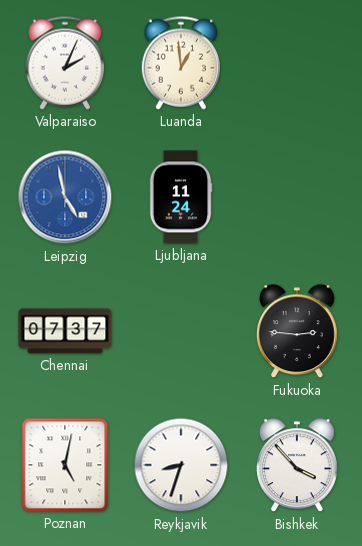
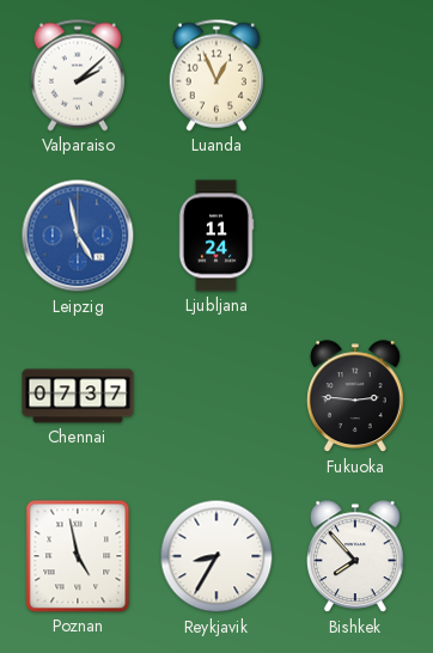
Valparaiso: 2:04 -> 2:08 (77, 75)
Luanda: 12:59 -> 12:56 (215, 75)
Poznan: 5:02 -> 4:58 (78, 556)
Reykjavik: 8:33 -> 8:35 (216, 556)
Bishkek: 3:53 -> 7:53 (356, 557)
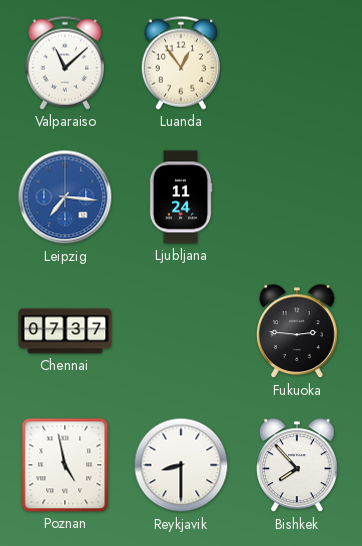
Valparaiso: 2:08 -> 11:08 (64, 63)
Luanda: 12:56 -> 12:54 (180, 63)
Leipzig: 4:58 -> 7:16 (65, 197)
Reykjavik: 8:35 -> 8:30 (181, 465)
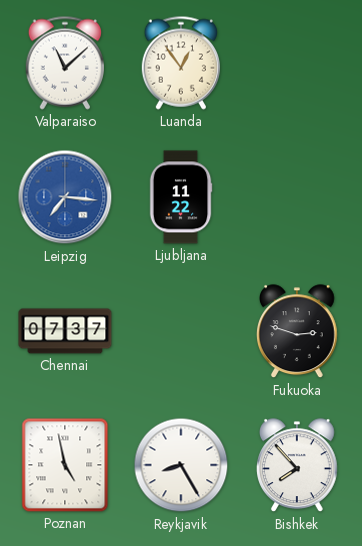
Ljubljana: 11:24 -> 11:22 (181, 197)
Fukuoka: 2:46 -> 2:48 (298, 332)
Reykjavik: 8:30 -> 8:25 (181, 465)
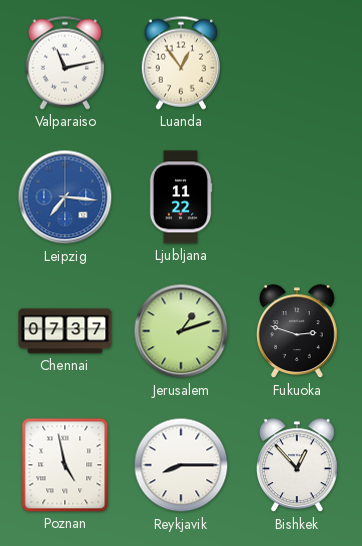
Valparaiso: 11:08 -> 11:13 (64, 63)
Jerusalem: none -> 1:12 (181, 331)
Reykjavik: 8:25 -> 8:15 (181, 465)
Bishkek: 7:53 -> 12:53 (298, 466)
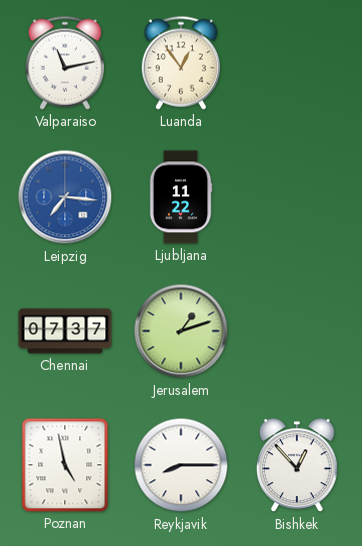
Fukuoka: 2:48 -> none (298, 332)
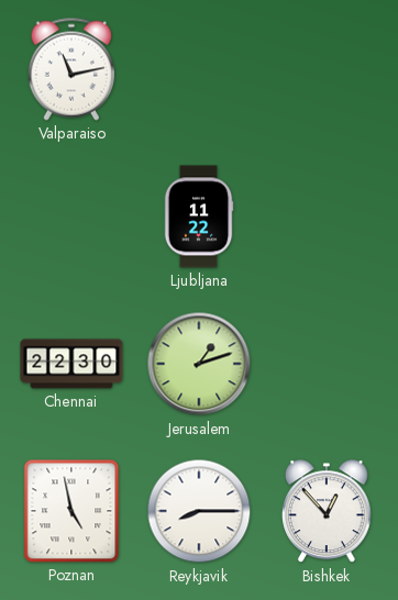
Luanda: 12:54 -> none (180, 63)
Leipzig: 7:16 -> none (65, 197)
Chennai: 07:37 -> 22:30 (71, 364)
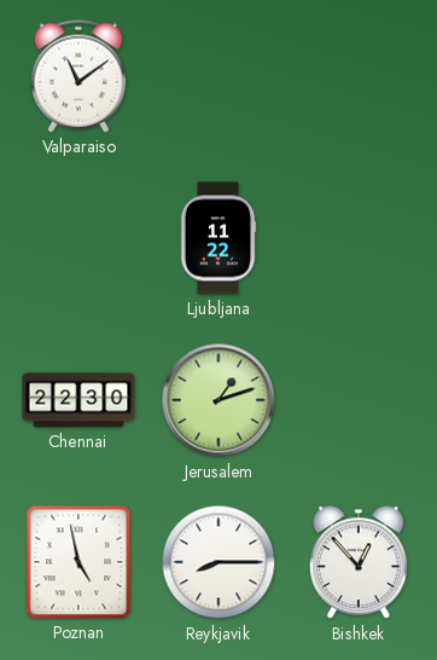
Valparaiso: 11:13 -> 11:09 (77, 76)
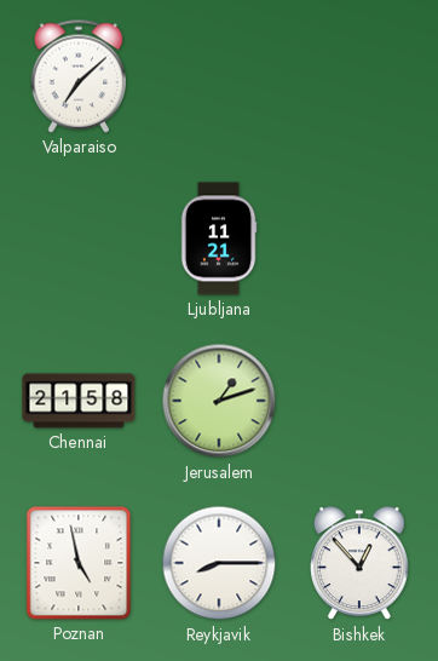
Valparaiso: 11:09 -> 7:08 (77, 76)
Ljubljana: 11:22 -> 11:21 (219, 238)
Chennai: 22:30 -> 21:58 (79, 401)
